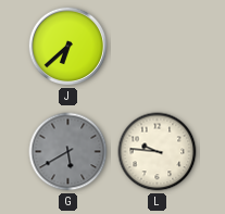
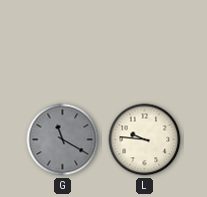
J: 6:38 -> none (68, 47)
G: 5:40 -> 11:20 (63, 140)
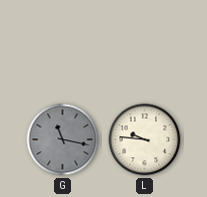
G: 11:20 -> 11:17 (63, 140)
